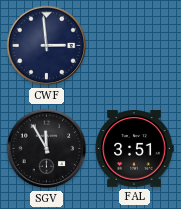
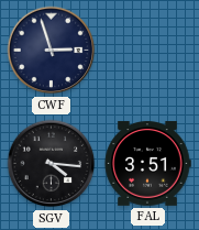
CWF: 2:59 -> 2:57 (52, 51)
SGV: 11:55 -> 4:16 (52, 164)
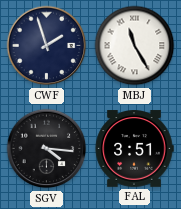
CWF: 2:57 -> 1:57 (47, 46)
MBJ: none -> 11:25 (135, 46)
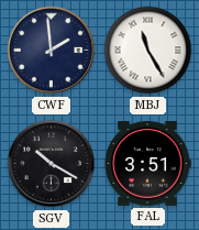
CWF: 1:57 -> 1:59 (52, 51)
SGV: 4:16 -> 10:20 (52, 164)
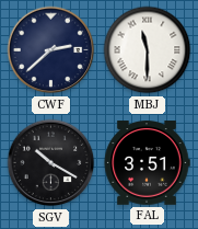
CWF: 1:59 -> 2:38 (51, 50)
MBJ: 11:25 -> 11:30 (148, 50)
